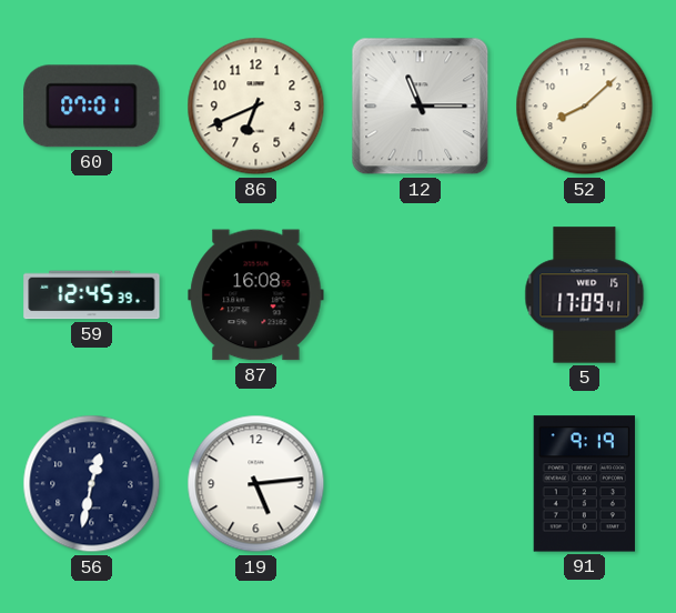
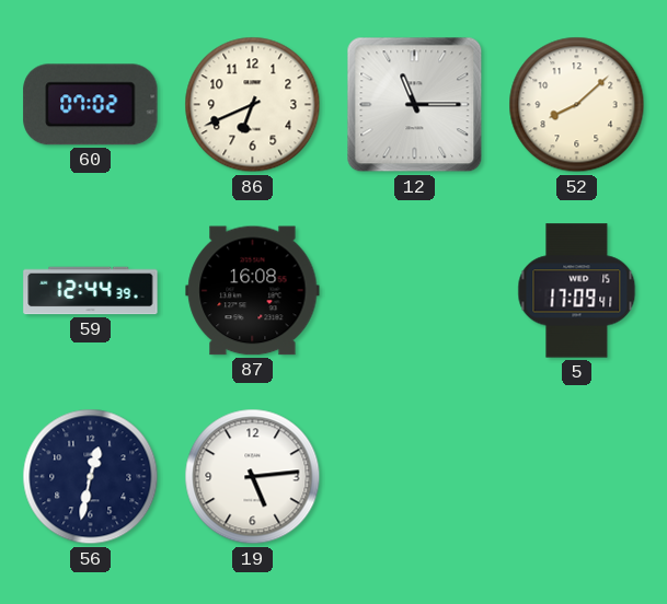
60: 07:01 -> 07:02 (91, 105)
59: 12:45 -> 12:44 (91, 291)
91: 9:19 -> none (584, 484)
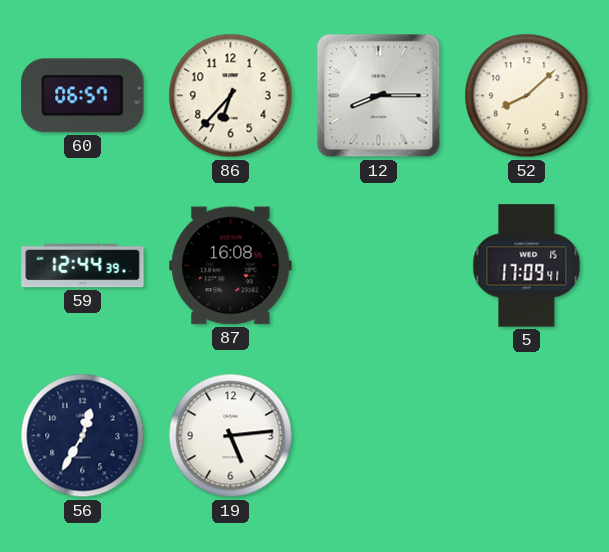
60: 07:02 -> 06:57 (83, 96)
86: 6:41 -> 6:37 (231, 96)
12: 11:15 -> 8:15 (379, 96)
56: 12:32 -> 12:35 (83, 436)
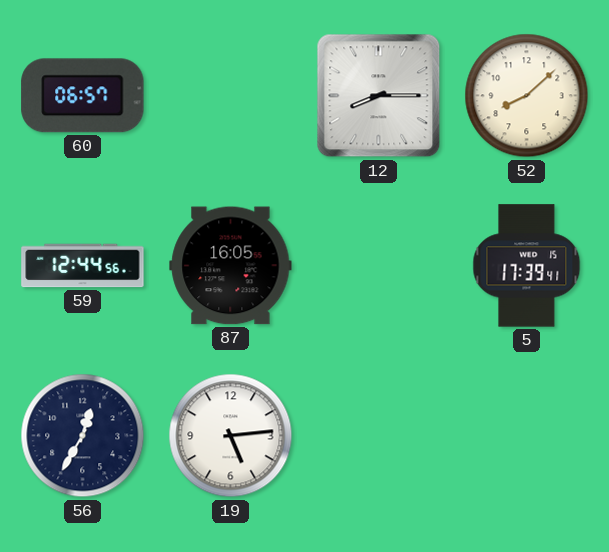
86: 6:37 -> none (231, 96)
59: 12:44:39 -> 12:44:56 (83, 266)
87: 16:08 -> 16:05 (231, 266)
5: 17:09 -> 17:39 (527, 266)
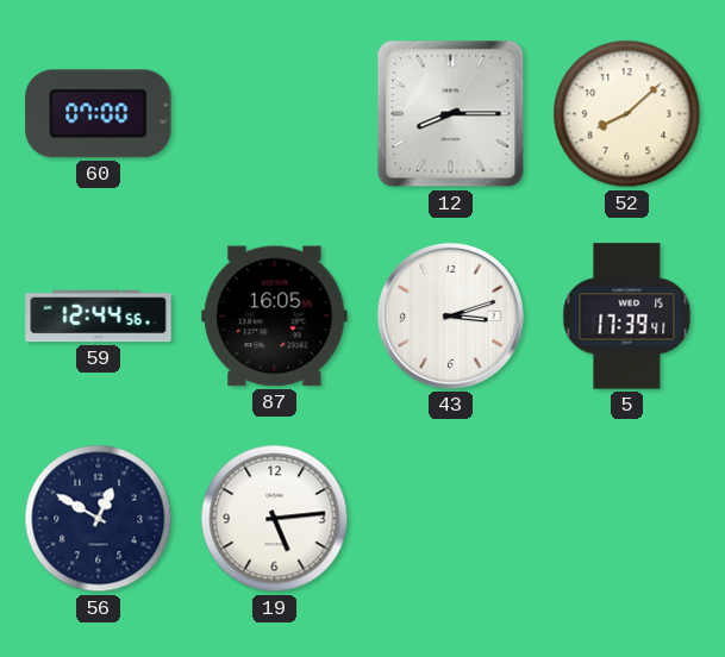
60: 06:57 -> 07:00 (99, 114)
43: none -> 3:12 (450, 315)
56: 12:35 -> 12:50 (99, 519)
